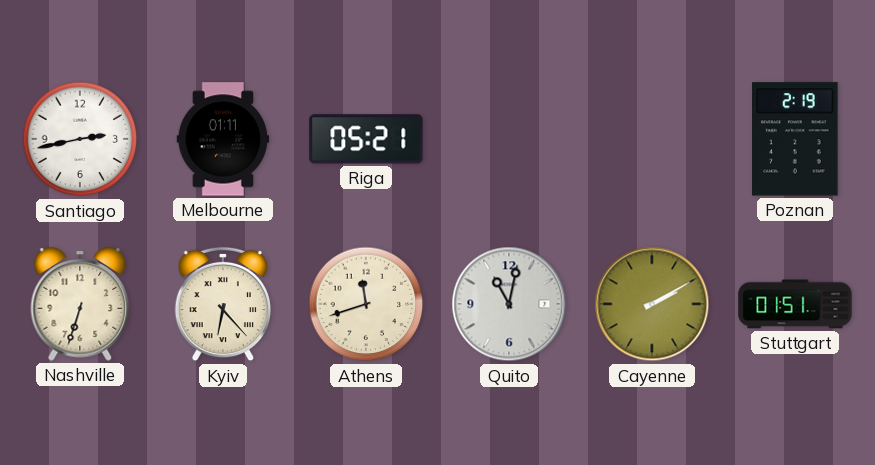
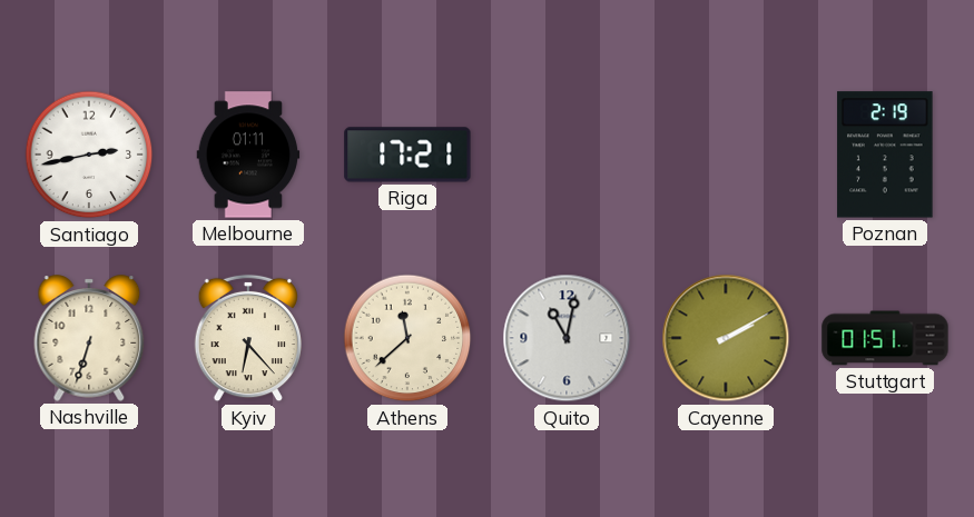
Riga: 05:21 -> 17:21 (407, 155)
Athens: 11:42 -> 11:38 (407, 338)
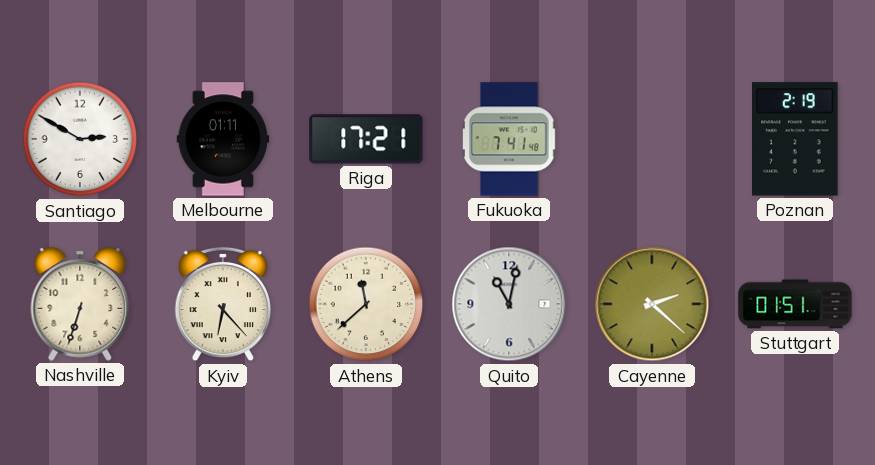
Santiago: 2:43 -> 2:50 (80, 139)
Fukuoka: none -> 7:41 (509, 139)
Cayenne: 2:10 -> 2:22 (652, 304)
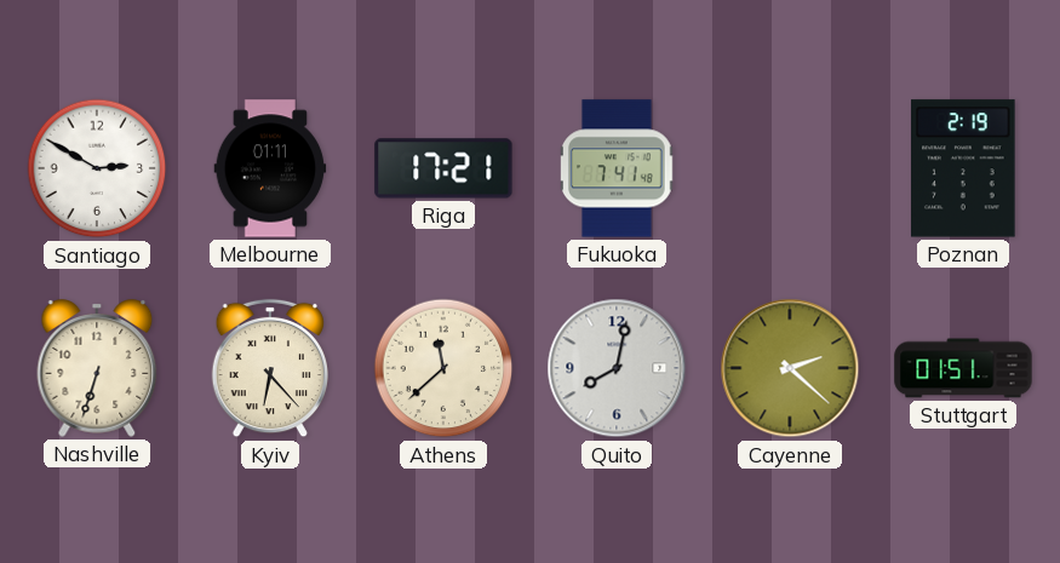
Quito: 11:02 -> 8:02 (617, 368)
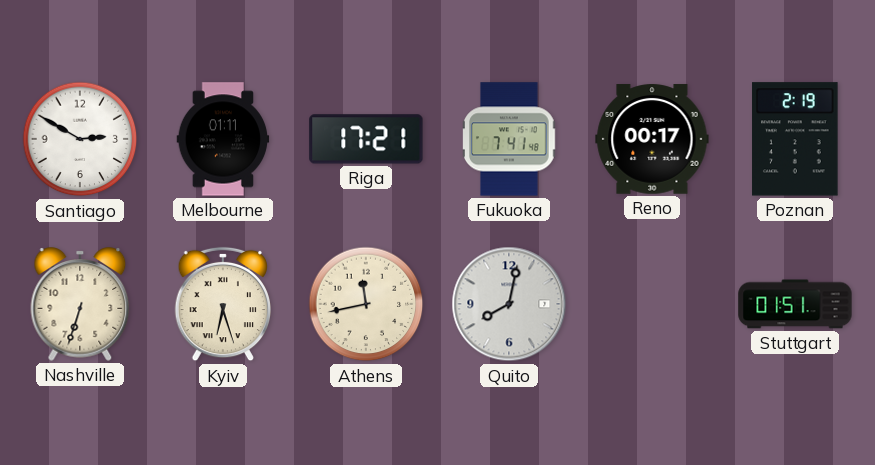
Reno: none -> 00:17 (652, 139)
Kyiv: 6:23 -> 6:27 (222, 304)
Athens: 11:38 -> 11:43 (366, 304)
Cayenne: 2:22 -> none (790, 368)
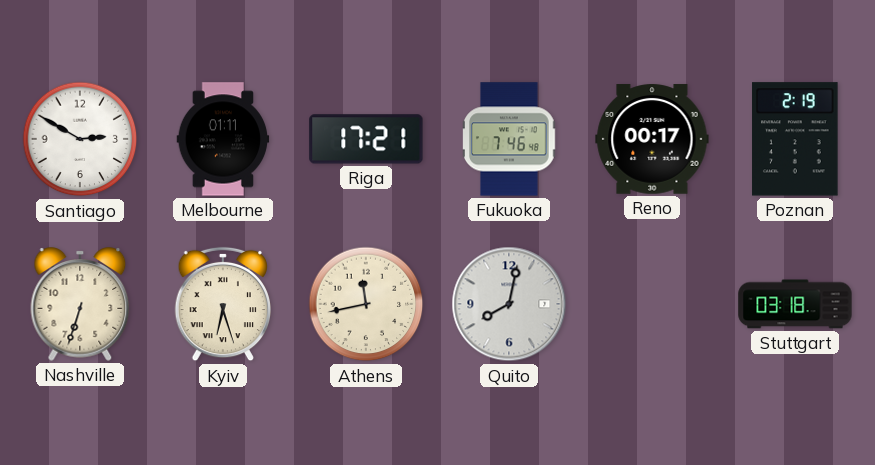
Fukuoka: 7:41 -> 7:46 (509, 139)
Stuttgart: 01:51 -> 03:18 (795, 304)
